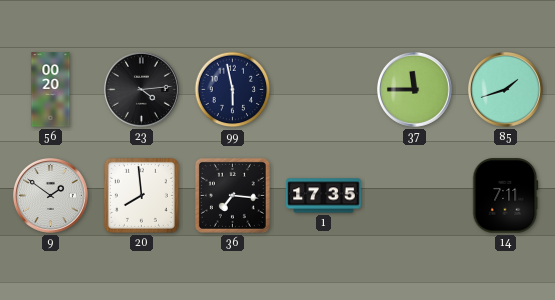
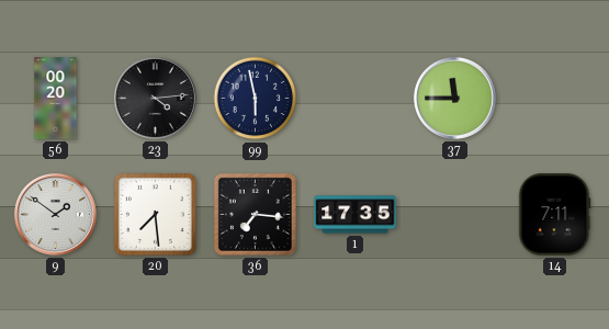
85: 1:42 -> none (505, 89)
20: 7:59 -> 7:29 (155, 214)
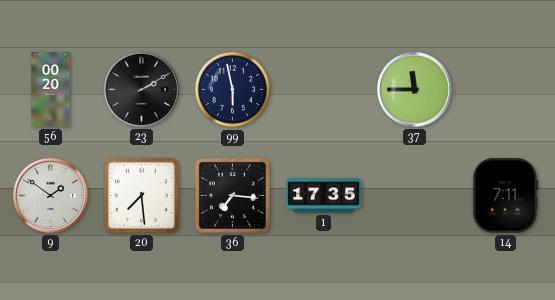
23: 4:14 -> 2:10 (141, 89)
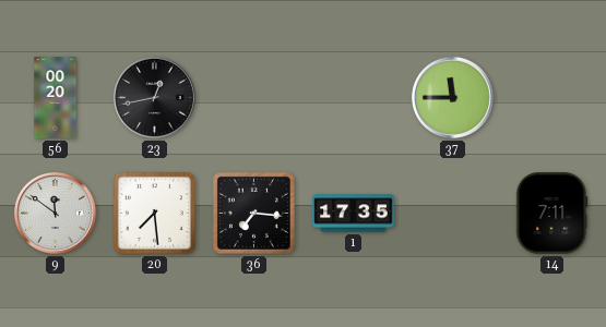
23: 2:10 -> 12:43 (154, 97)
99: 5:58 -> none (233, 90)
9: 1:51 -> 11:51 (55, 213)
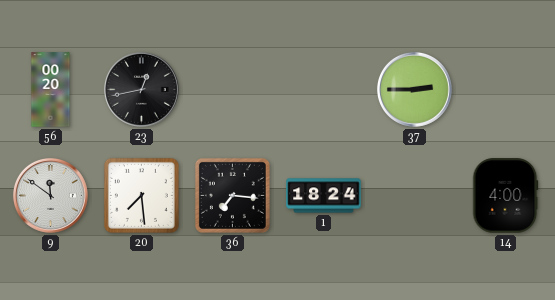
37: 11:45 -> 2:45 (414, 89)
1: 17:35 -> 18:24 (324, 196)
14: 7:11 -> 4:00 (505, 196)
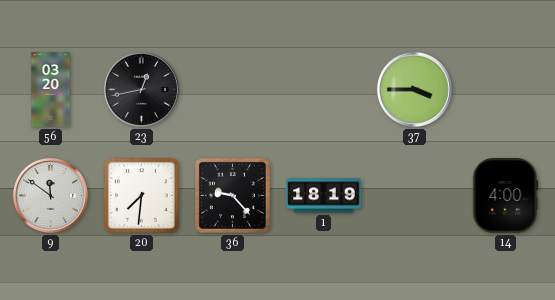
56: 00:20 -> 03:20 (51, 90)
37: 2:45 -> 3:45 (414, 89)
20: 7:29 -> 7:31 (141, 195)
36: 7:16 -> 9:23 (232, 195)
1: 18:24 -> 18:19 (324, 196)
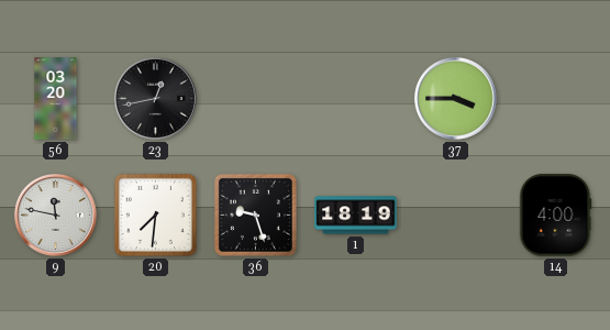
9: 11:51 -> 11:47 (55, 215)
36: 9:23 -> 9:27 (255, 215)
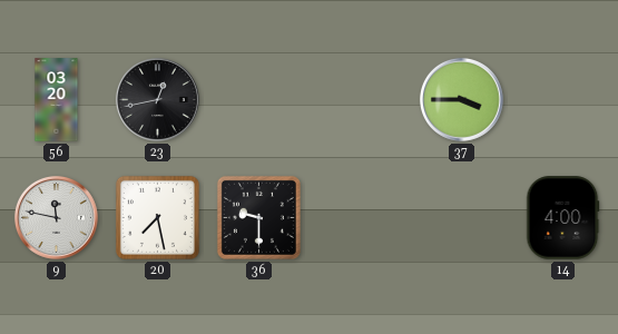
20: 7:31 -> 7:28 (157, 217)
36: 9:27 -> 9:30 (258, 217)
1: 18:19 -> none (356, 216)
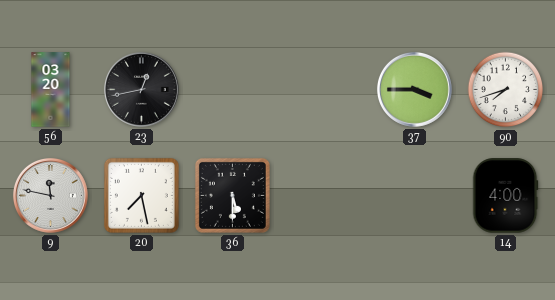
90: none -> 7:42 (506, 90)
36: 9:30 -> 5:30 (232, 195)
